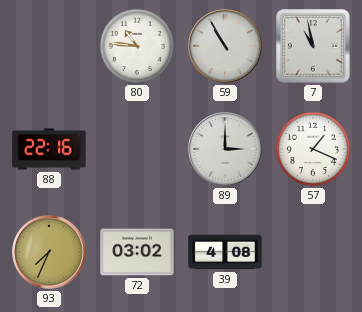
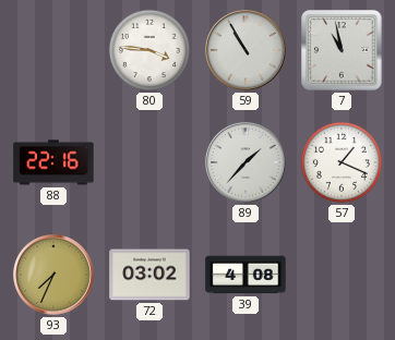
80: 10:46 -> 3:46 (149, 50)
89: 3:00 -> 1:37 (246, 162)
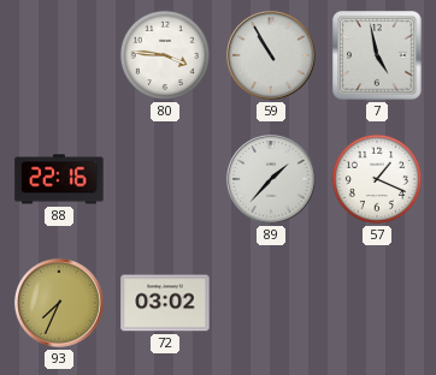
7: 10:58 -> 4:58 (377, 55)
39: 4:08 -> none (246, 275)
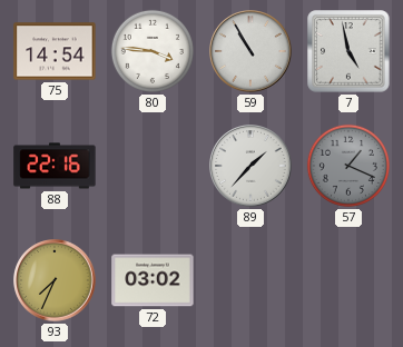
75: none -> 14:54 (55, 51)
57 dial: white -> grey (348, 166)
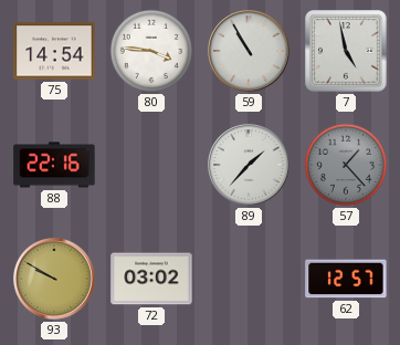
57: 1:19 -> 1:23 (346, 165)
93: 7:34 -> 9:50 (54, 279)
62: none -> 12:57 (346, 279)
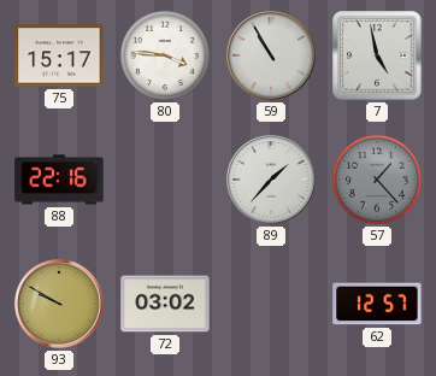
75: 14:54 -> 15:17 (59, 55)
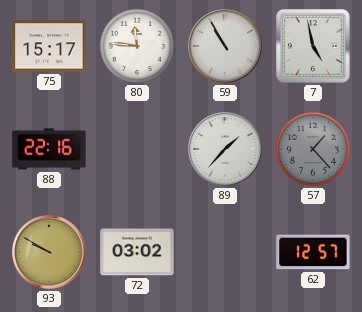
80: 3:46 -> 11:46 (137, 46)
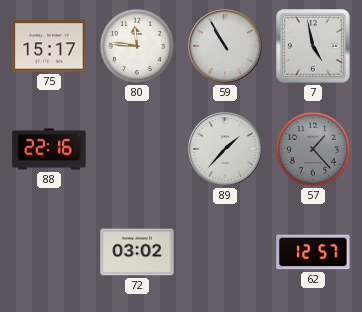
93: 9:50 -> none (49, 252)
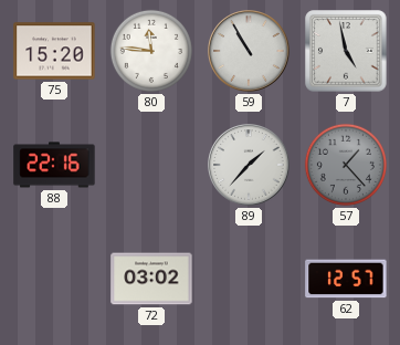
75: 15:17 -> 15:20 (54, 51)
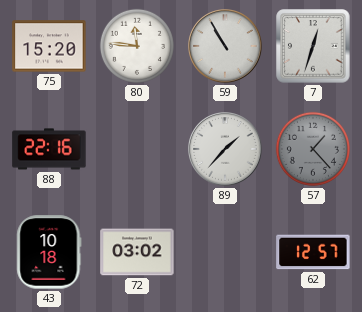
7: 4:58 -> 12:33 (313, 46)
43: none -> 10:18 (49, 252)
